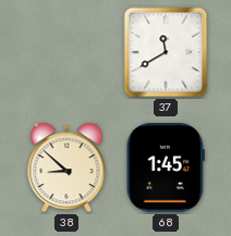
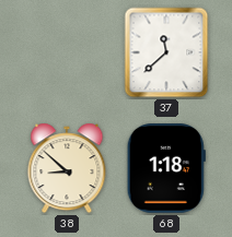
37: 11:40 -> 11:38 (166, 52)
68: 1:45 -> 1:18 (166, 168)
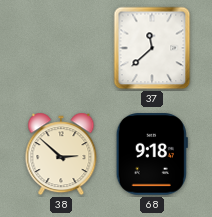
38: 8:52 -> 2:52 (61, 154)
68: 1:18 -> 9:18 (152, 154)
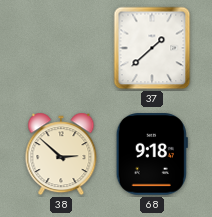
37: 11:38 -> 1:38 (152, 48)
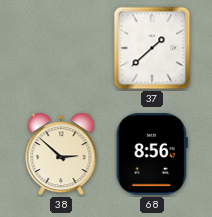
68: 9:18 -> 8:56 (152, 154)
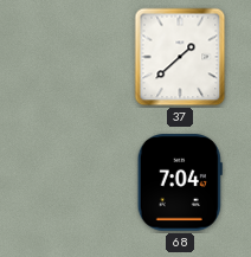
38: 2:52 -> none (61, 154)
68: 8:56 -> 7:04 (180, 182)
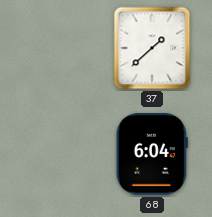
68: 7:04 -> 6:04 (152, 154)
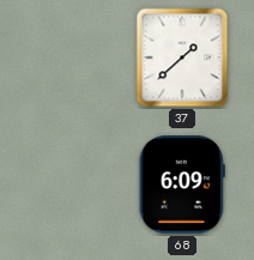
68: 6:04 -> 6:09 (182, 185)
